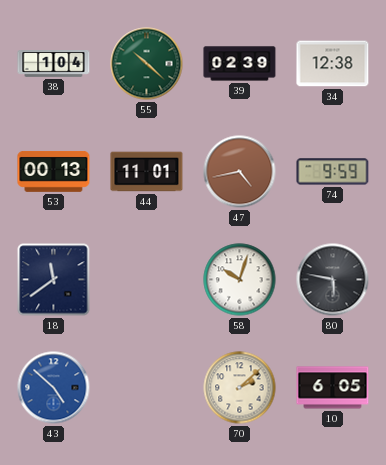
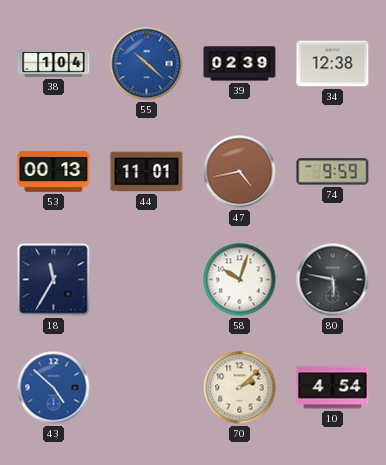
55 dial: green -> blue (147, 64)
18: 11:39 -> 11:35 (54, 280)
10: 6:05 -> 4:54 (333, 388)
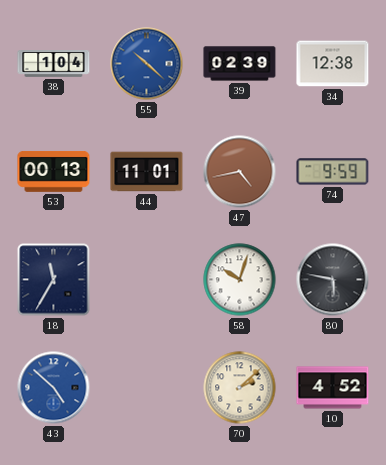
10: 4:54 -> 4:52 (333, 388)
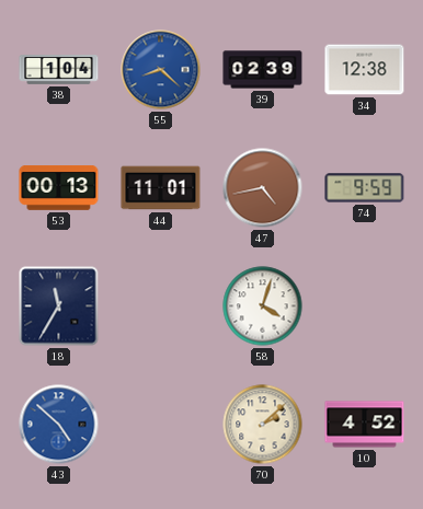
55: 10:22 -> 8:22 (161, 70)
58: 10:03 -> 4:03 (263, 306)
80: 5:47 -> none (333, 280)
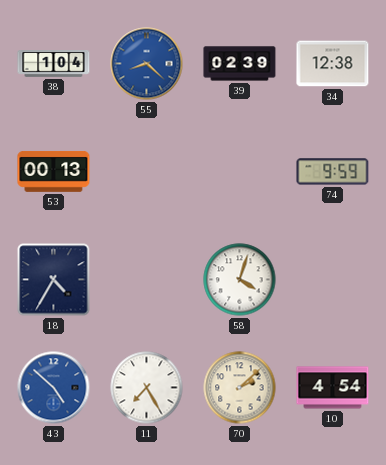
44: 11:01 -> none (161, 188)
47: 4:43 -> none (263, 188)
18: 11:35 -> 4:35 (54, 280)
11: none -> 7:25 (147, 388)
10: 4:52 -> 4:54 (333, 388)
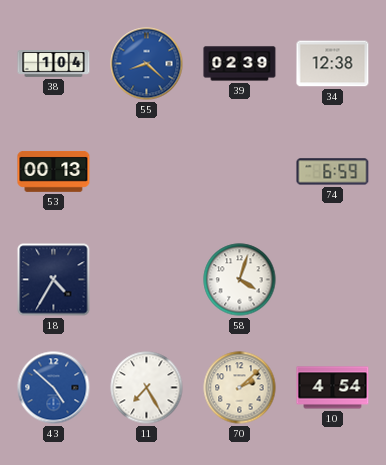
74: 9:59 -> 6:59 (333, 172)
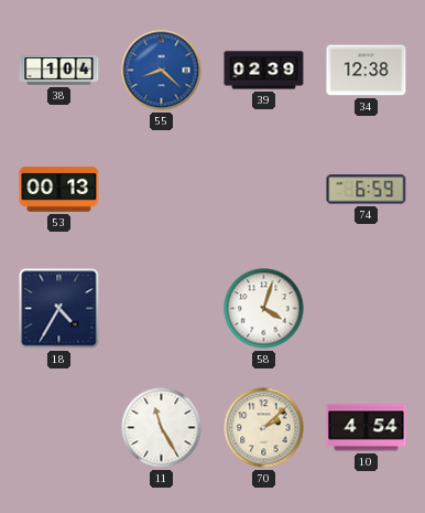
43: 4:52 -> none (54, 388)
11: 7:25 -> 11:25 (162, 428)
